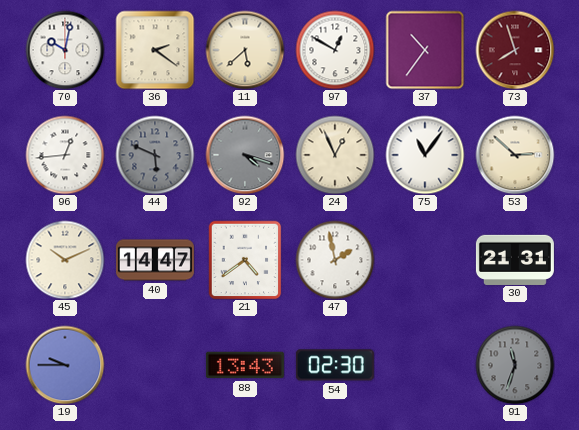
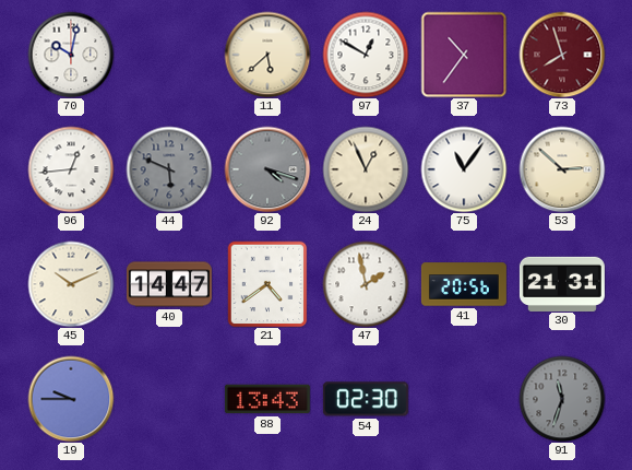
36: 2:21 -> none (155, 50)
41: none -> 20:56 (464, 284)
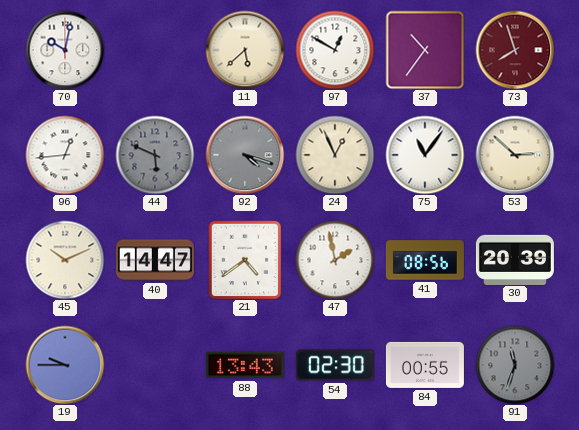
41: 20:56 -> 08:56 (425, 260)
30: 21:31 -> 20:39 (515, 259)
84: none -> 00:55 (425, 365)
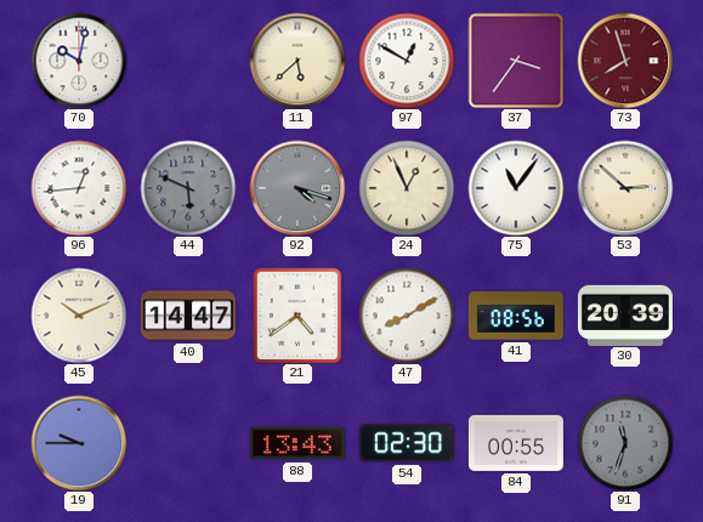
37: 10:36 -> 3:36 (516, 61)
47: 1:58 -> 8:10 (407, 316)
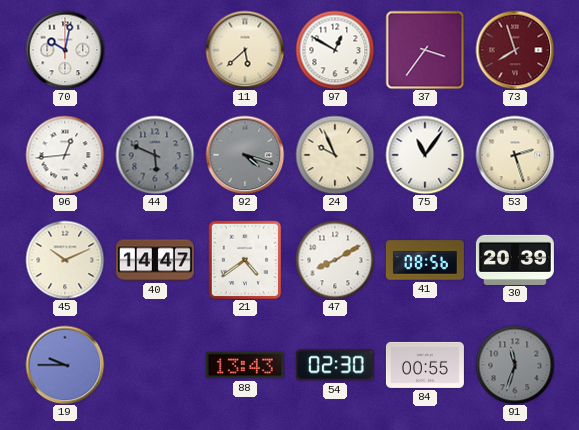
24: 12:56 -> 9:56 (335, 155)
53: 2:52 -> 2:27 (515, 155)
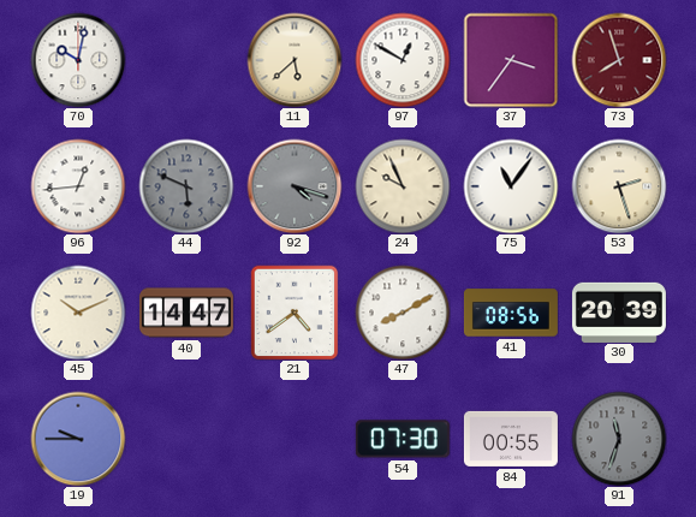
88: 13:43 -> none (245, 365)
54: 02:30 -> 07:30 (403, 439)
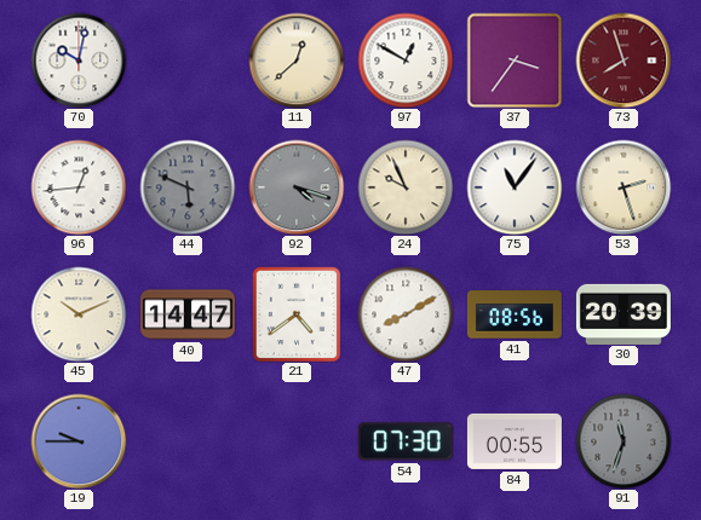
11: 5:38 -> 12:38 (297, 60)
